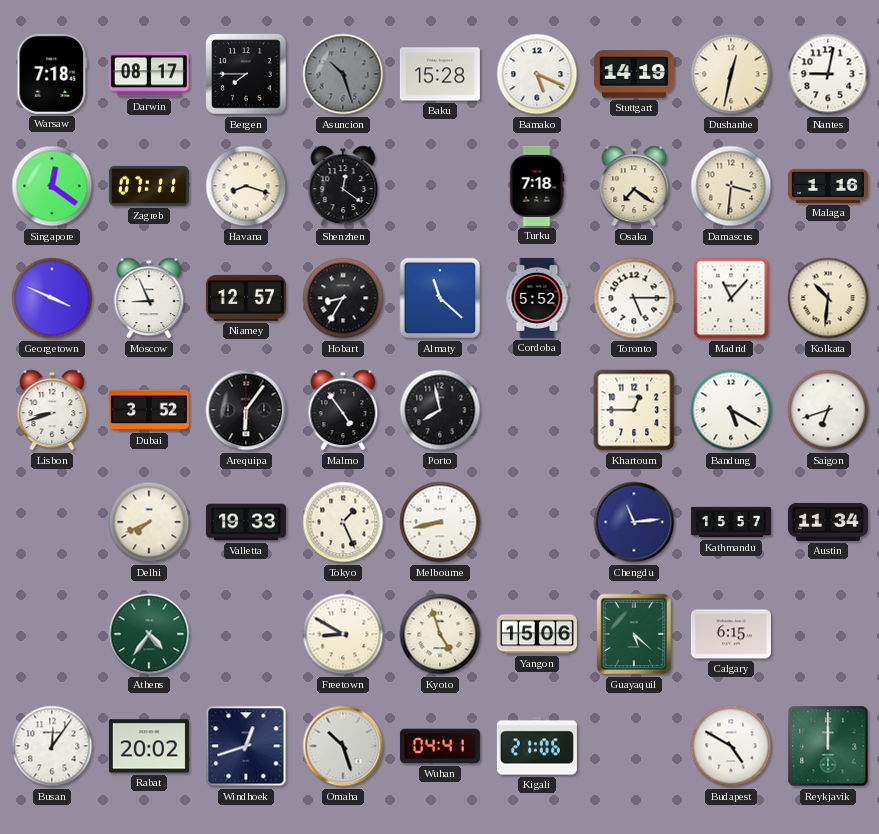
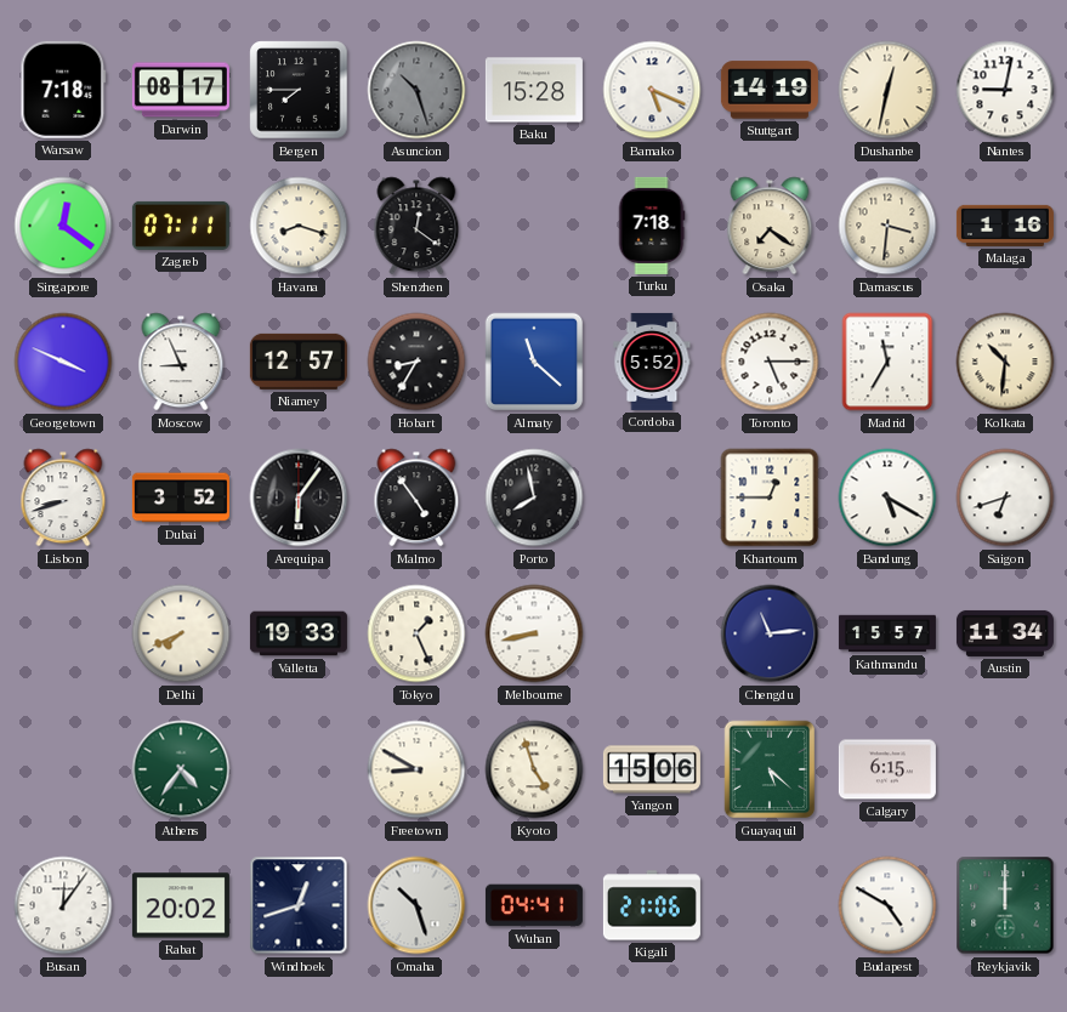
Madrid: 11:07 -> 11:35 (887, 362)
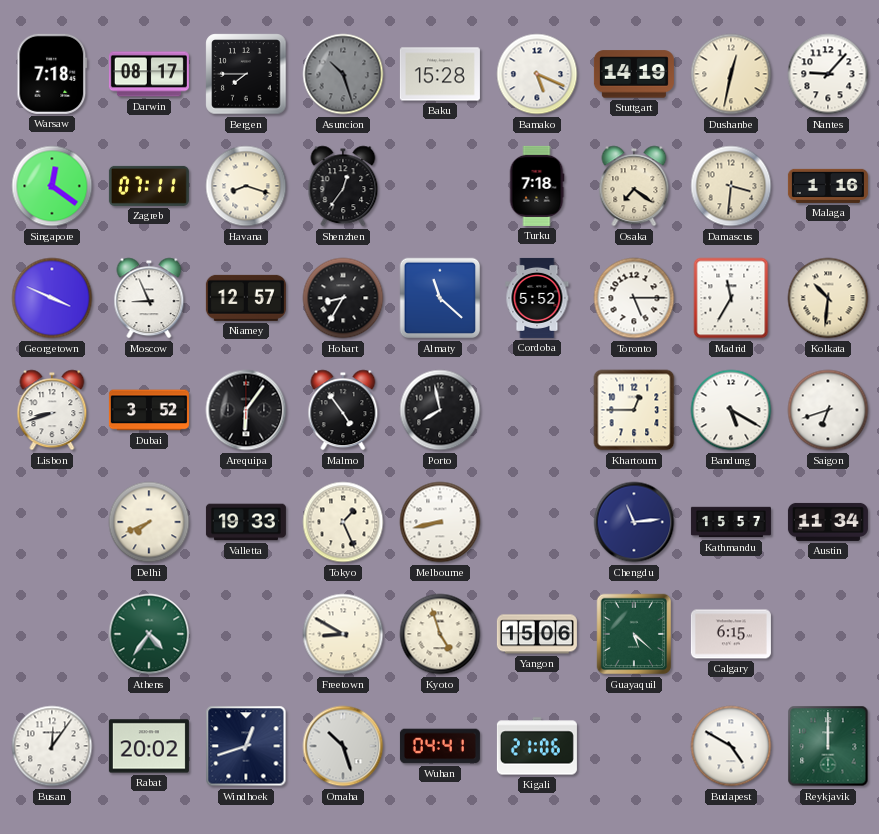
Nantes: 9:02 -> 9:07 (828, 74)
Shenzhen: 12:21 -> 12:36 (343, 186)
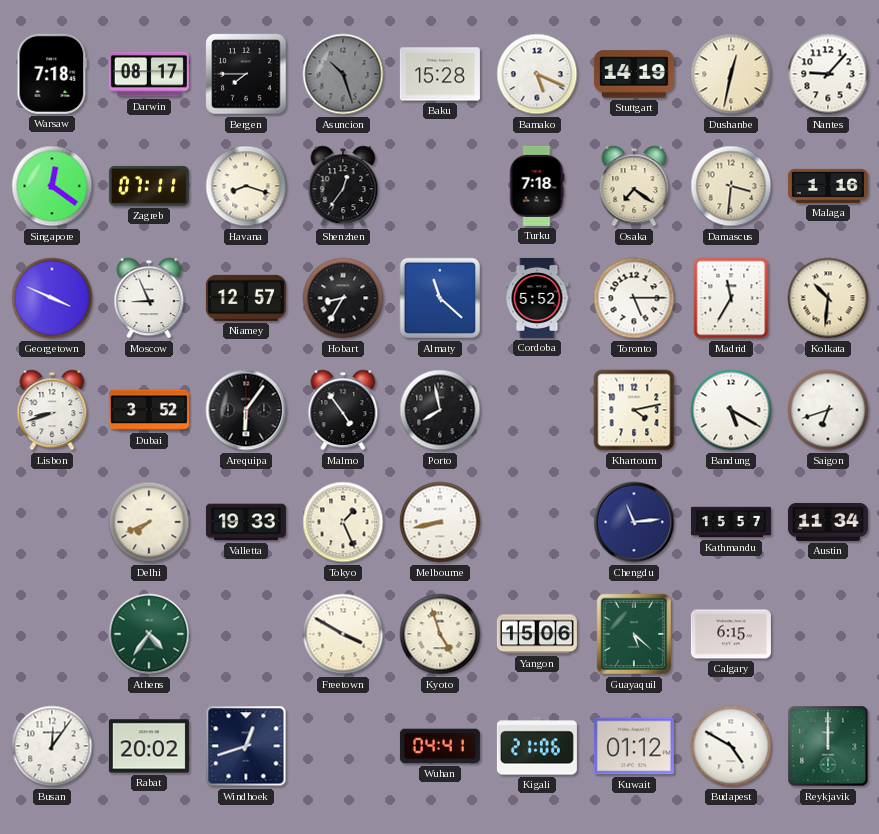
Khartoum: 12:45 -> 4:13 (634, 410)
Freetown: 8:50 -> 3:50 (343, 634)
Omaha: 10:27 -> none (343, 746)
Kuwait: none -> 01:12 (634, 746)
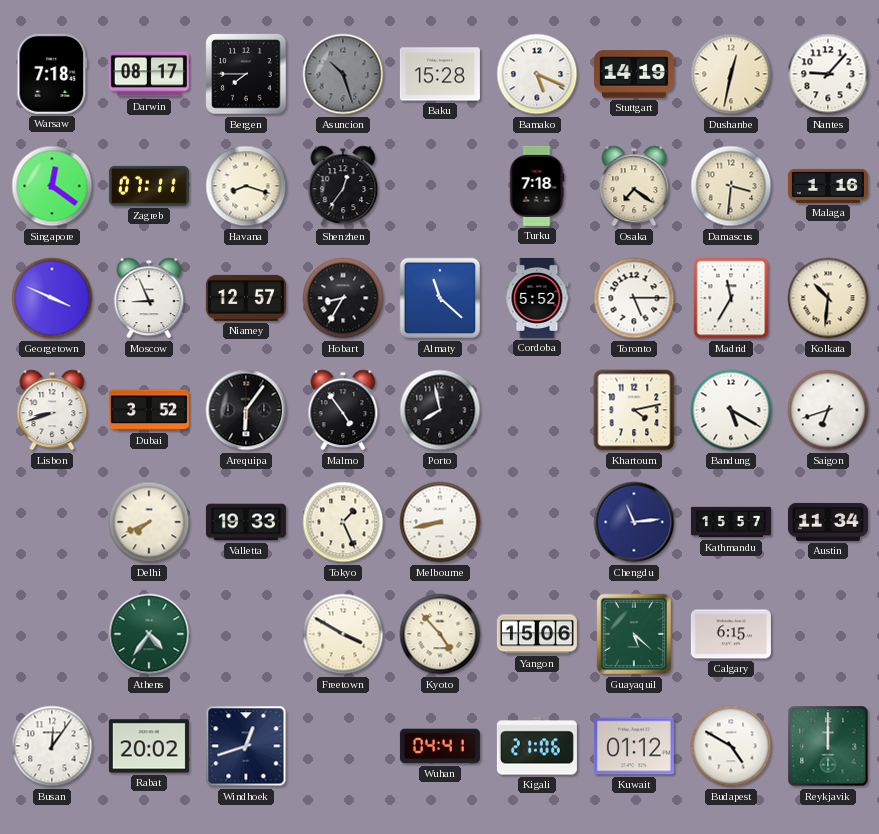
Kyoto: 4:57 -> 4:53 (440, 634)
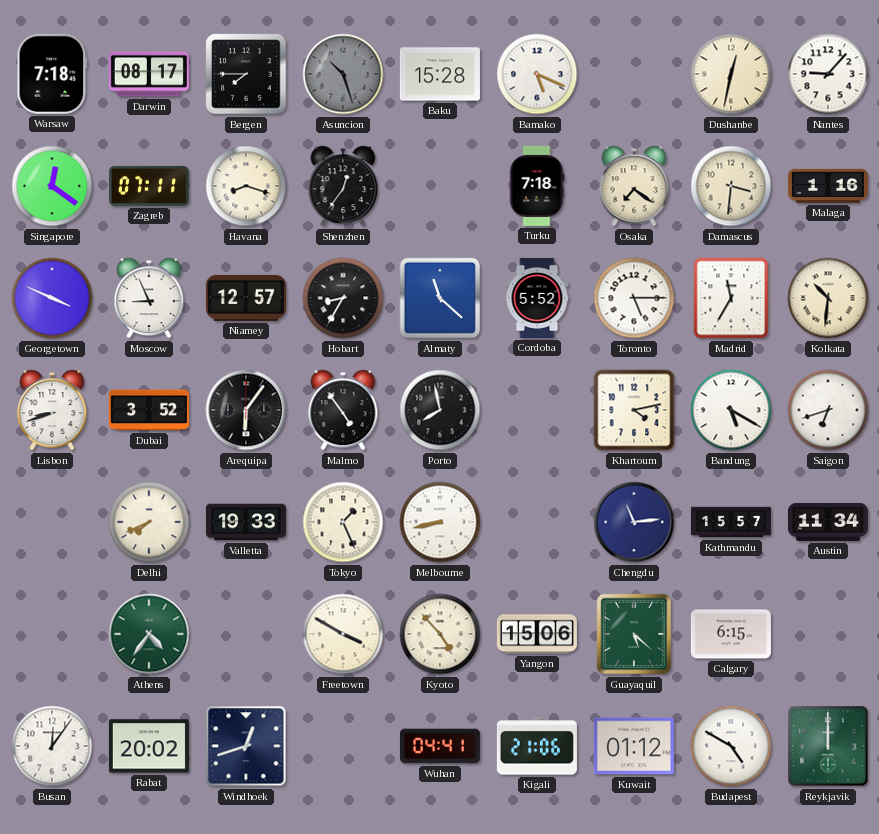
Stuttgart: 14:19 -> none (634, 74)
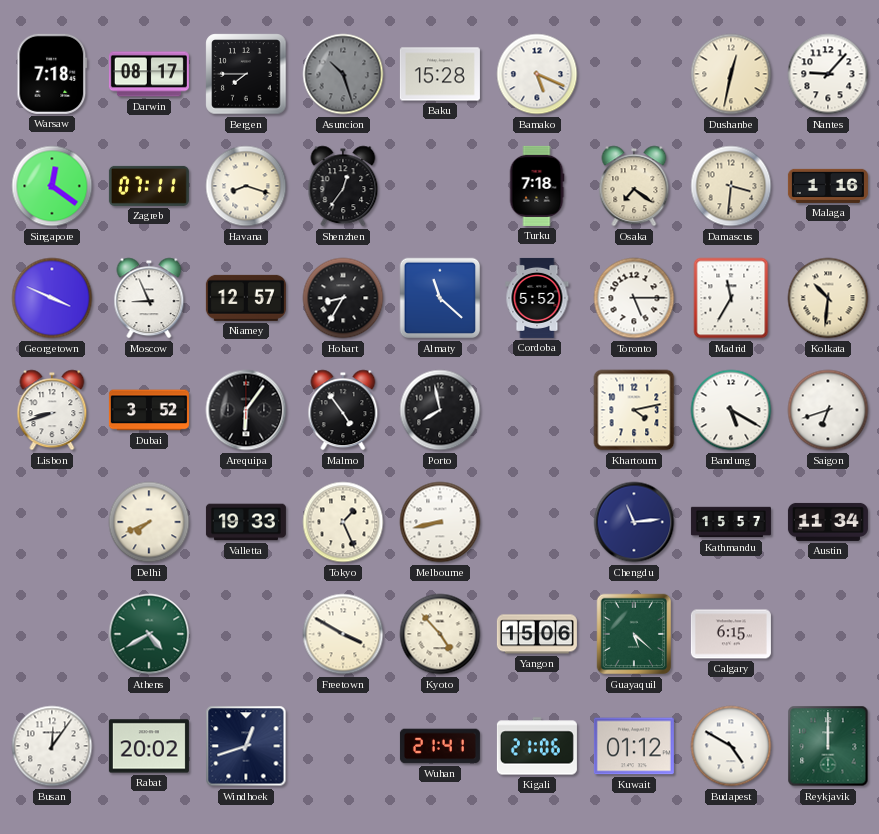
Athens: 4:36 -> 4:40 (149, 634)
Wuhan: 04:41 -> 21:41 (440, 746)
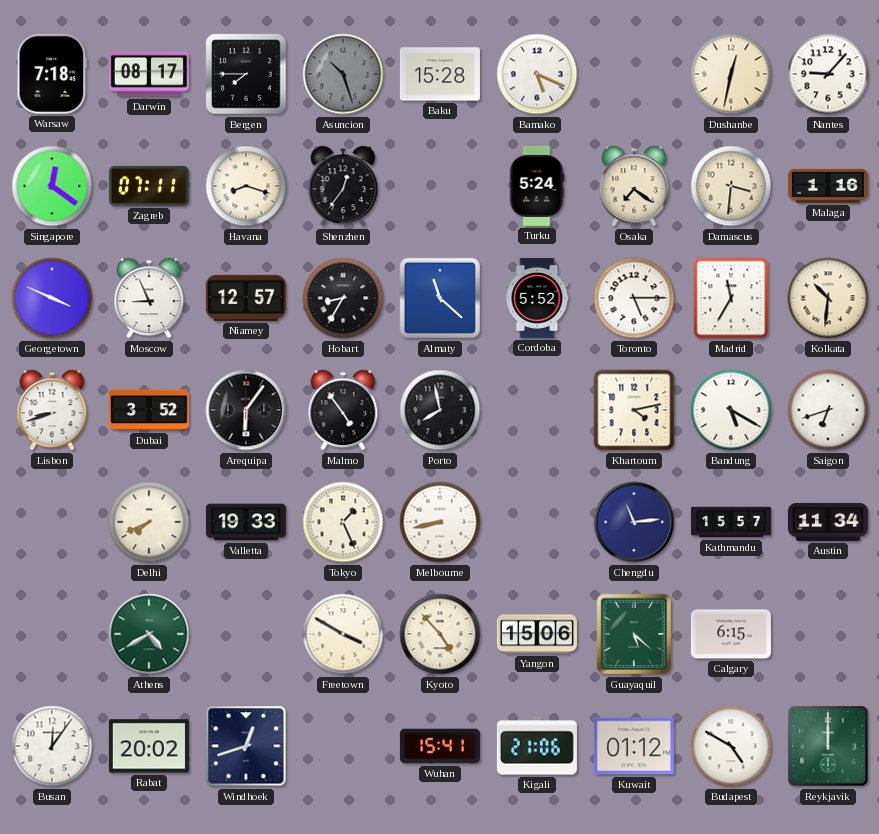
Turku: 7:18 -> 5:24 (537, 186)
Wuhan: 21:41 -> 15:41 (440, 746)
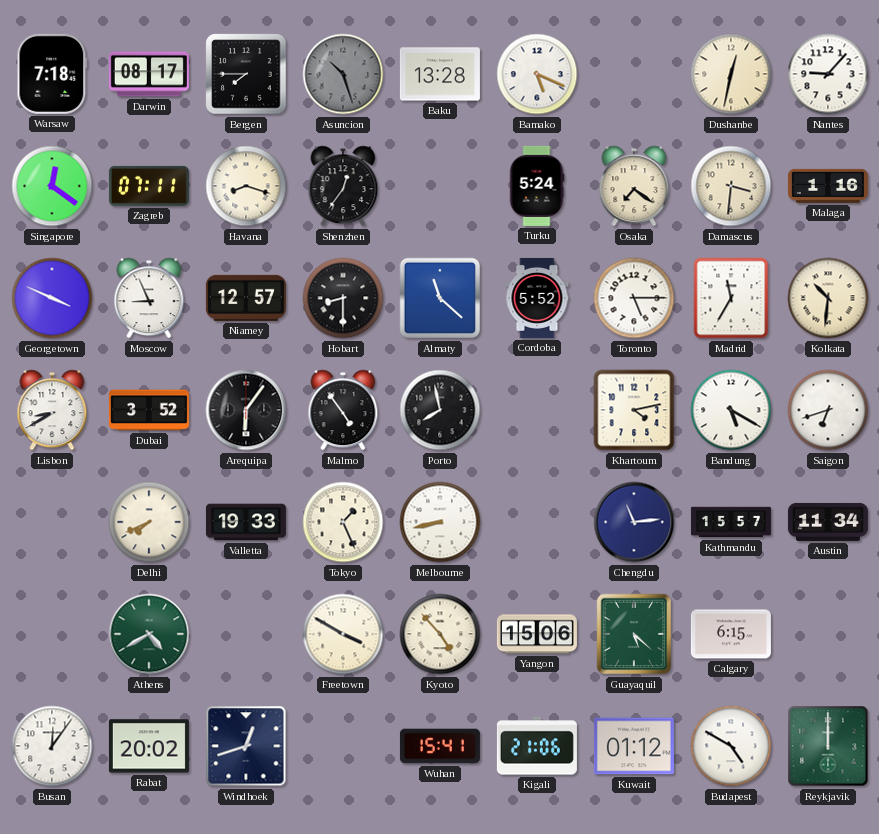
Baku: 15:28 -> 13:28 (440, 74)
Hobart: 8:35 -> 8:30 (343, 298)
Lisbon: 8:42 -> 8:40 (52, 410)
